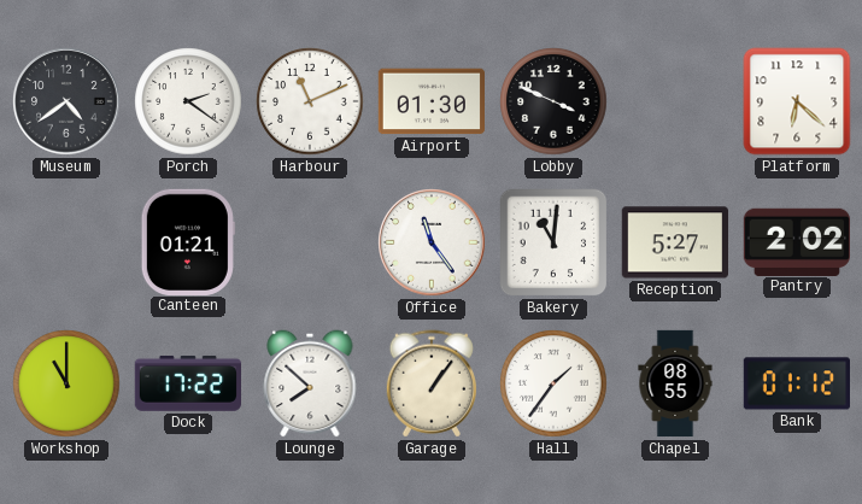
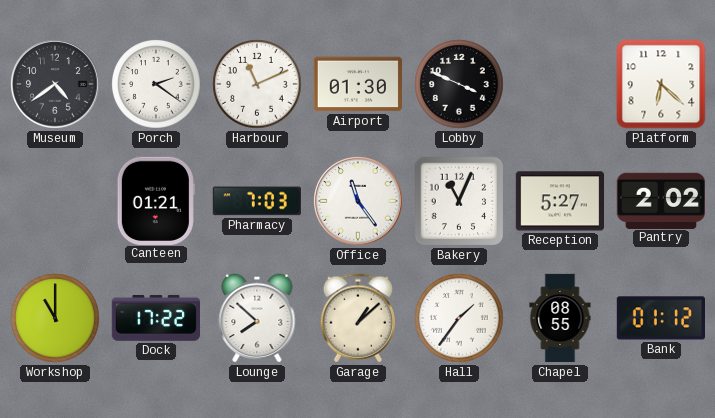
Pharmacy: none -> 7:03 (256, 201)
Bakery: 11:01 -> 11:04 (459, 201)
Garage: 1:06 -> 1:08 (357, 318)
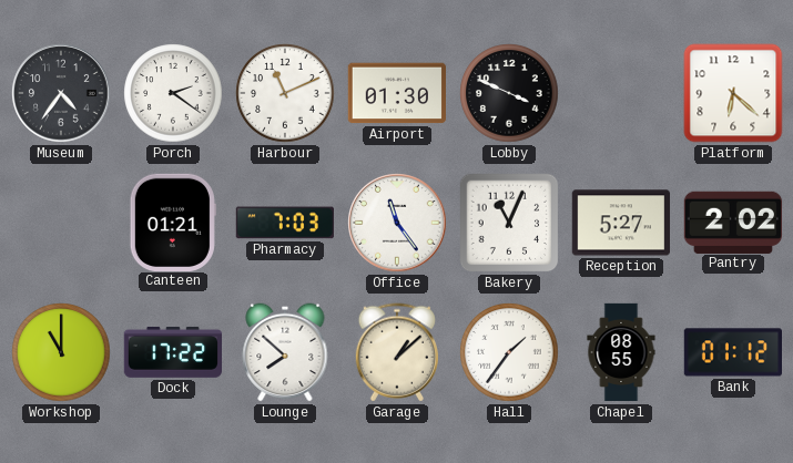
Museum: 4:39 -> 4:36 (61, 93)
